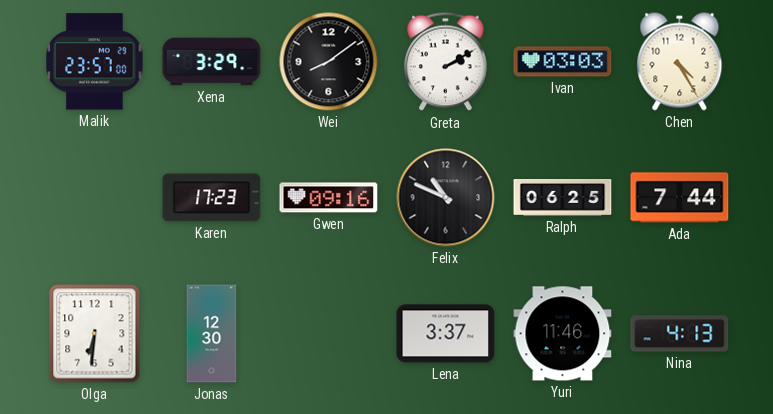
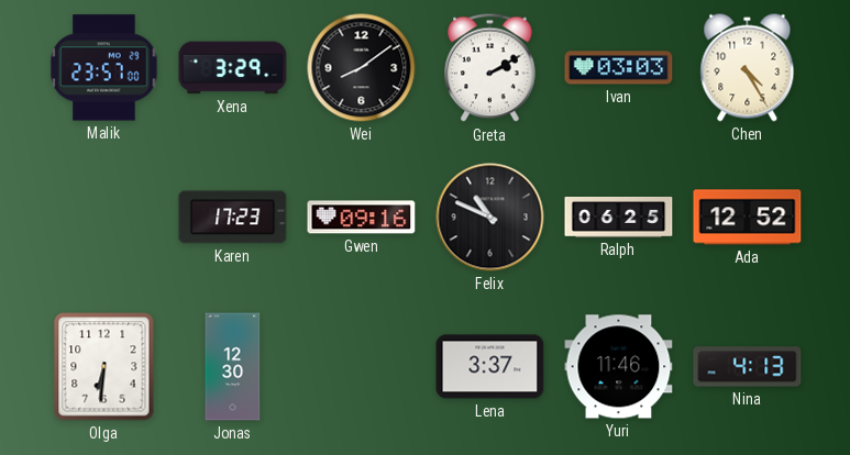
Ada: 7:44 -> 12:52 (748, 218)
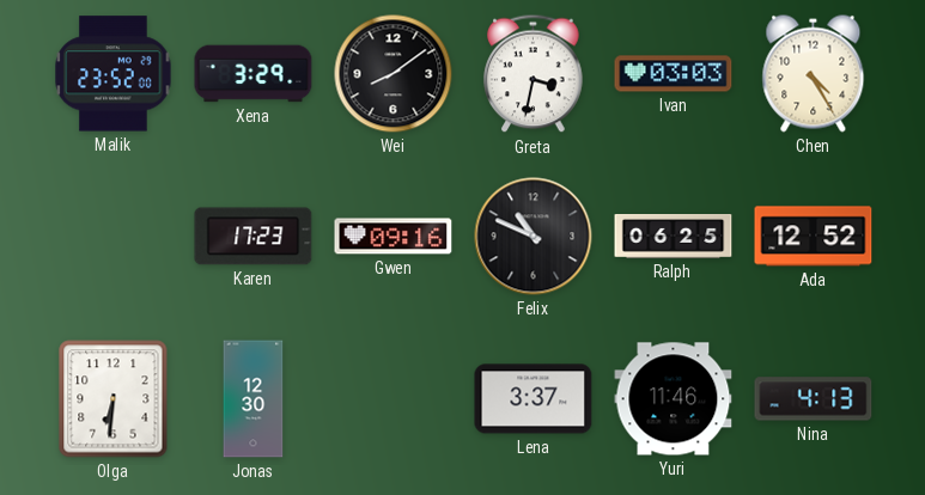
Malik: 23:57 -> 23:52 (114, 74)
Greta: 2:10 -> 3:32 (534, 74)
